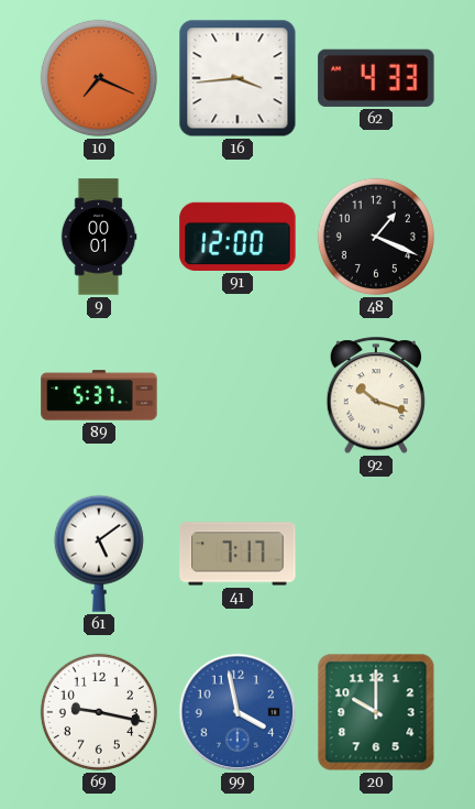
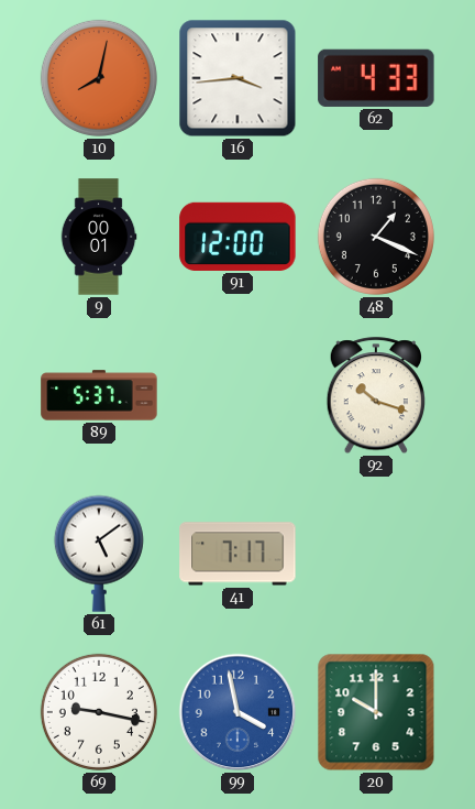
10: 7:19 -> 8:02 (99, 78)
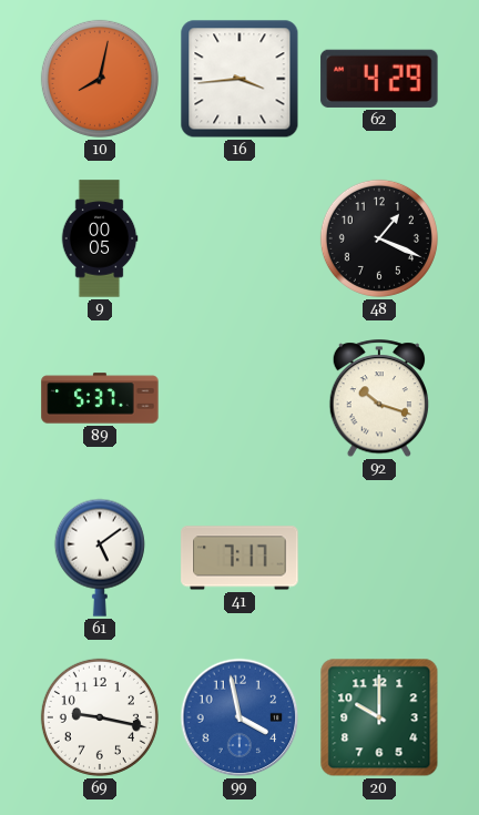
62: 4:33 -> 4:29 (379, 79)
9: 00:01 -> 00:05 (100, 238)
91: 12:00 -> none (237, 237)
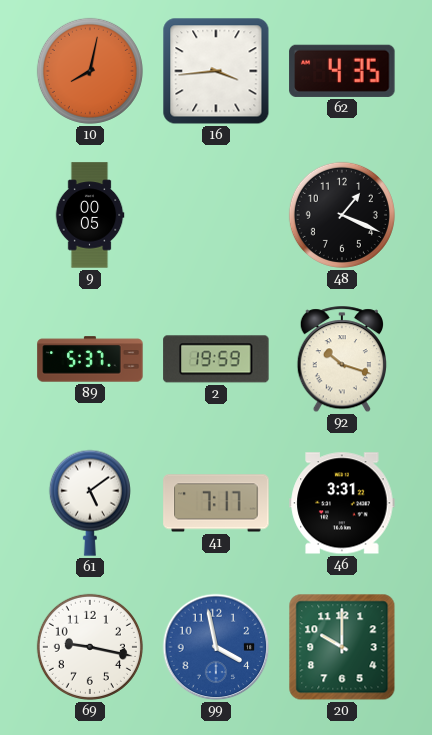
62: 4:29 -> 4:35 (342, 71)
2: none -> 19:59 (216, 359)
46: none -> 3:31 (342, 503)
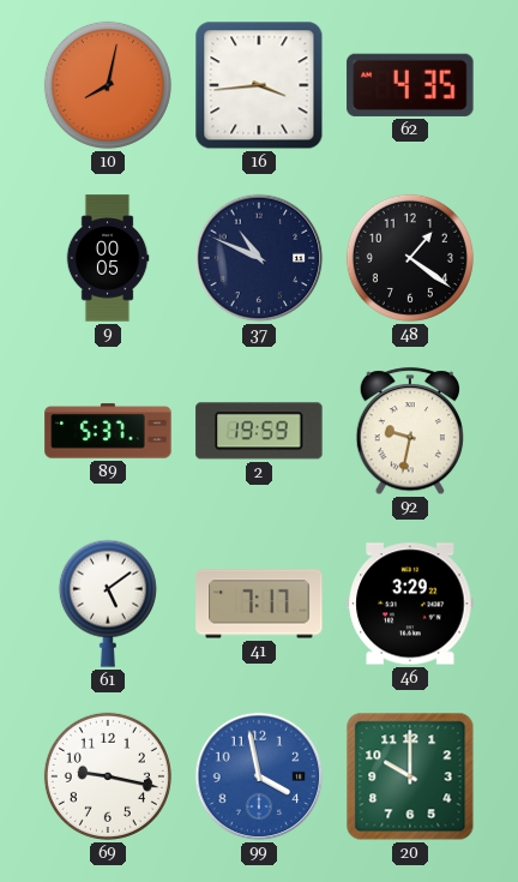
37: none -> 10:49 (259, 258)
48: 1:19 -> 1:21 (410, 258)
92: 10:18 -> 9:32 (409, 432)
46: 3:31 -> 3:29 (410, 604)
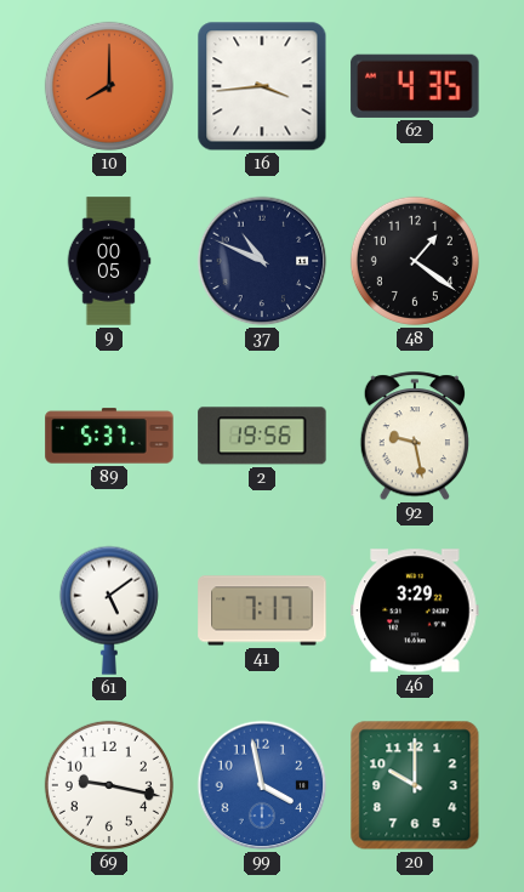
10: 8:02 -> 8:00 (109, 86)
2: 19:59 -> 19:56 (262, 436)
92: 9:32 -> 9:28 (414, 437)
